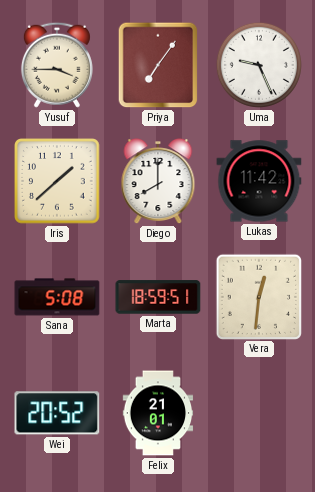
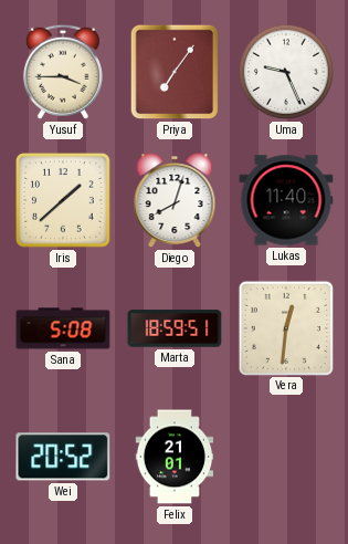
Diego: 8:00 -> 8:03 (175, 201)
Lukas: 11:42 -> 11:40 (286, 200)
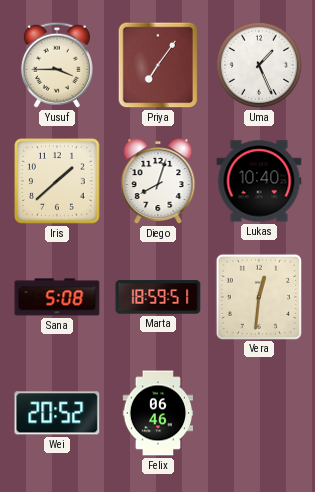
Uma: 9:26 -> 1:26 (259, 65)
Lukas: 11:40 -> 10:40 (259, 181)
Felix: 21:01 -> 06:46 (158, 413)
